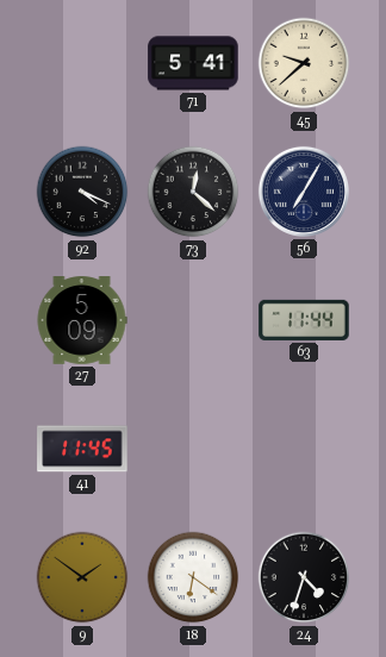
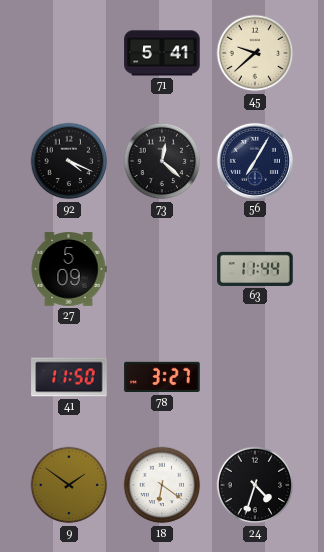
41: 11:45 -> 11:50 (69, 377)
78: none -> 3:27 (162, 377)
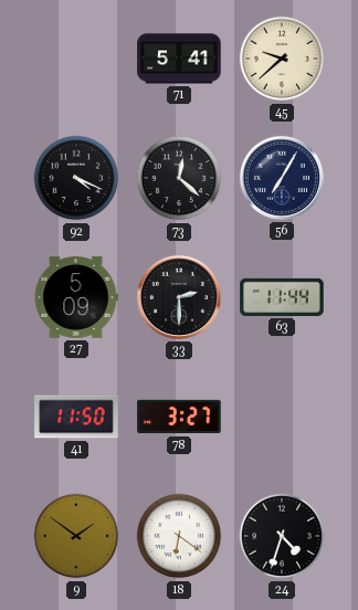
33: none -> 2:30 (179, 297)
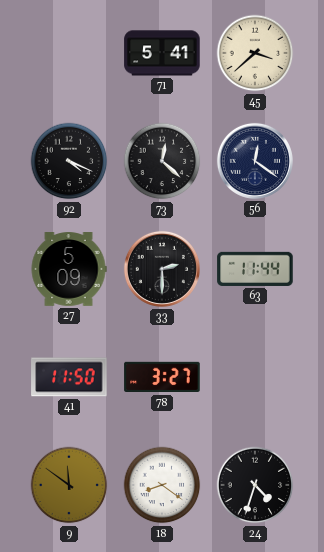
45: 9:38 -> 3:38 (255, 53)
56: 7:05 -> 12:21 (255, 161)
9: 1:51 -> 11:51 (69, 485)
18: 6:21 -> 8:21 (162, 485)
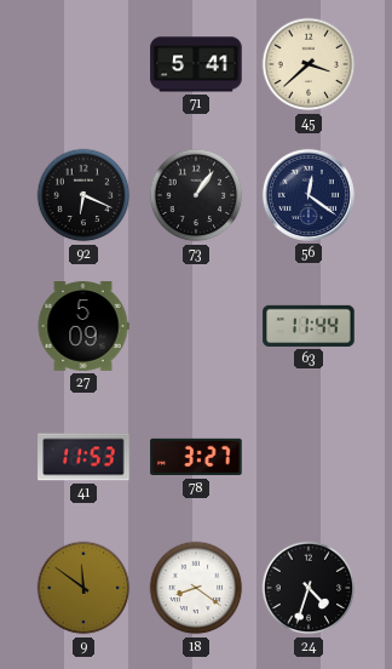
92: 4:19 -> 6:19 (83, 195)
73: 12:22 -> 1:06 (196, 195)
33: 2:30 -> none (162, 269)
41: 11:50 -> 11:53 (83, 457)
